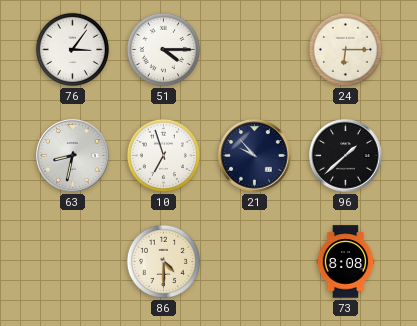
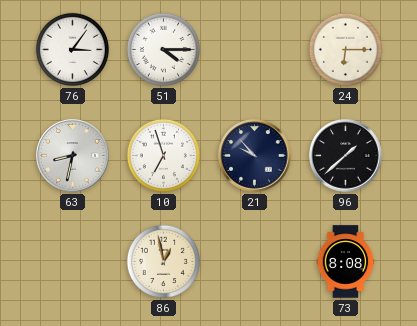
86: 4:30 -> 12:58 (163, 261)
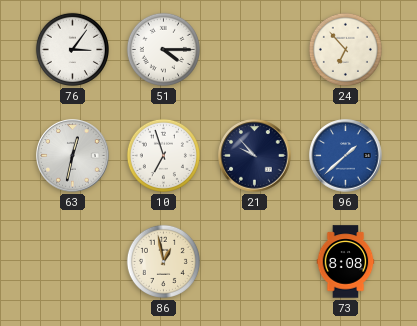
24: 6:15 -> 6:53 (345, 49)
63: 8:32 -> 12:32 (73, 156)
96 dial: black -> blue (346, 156)
